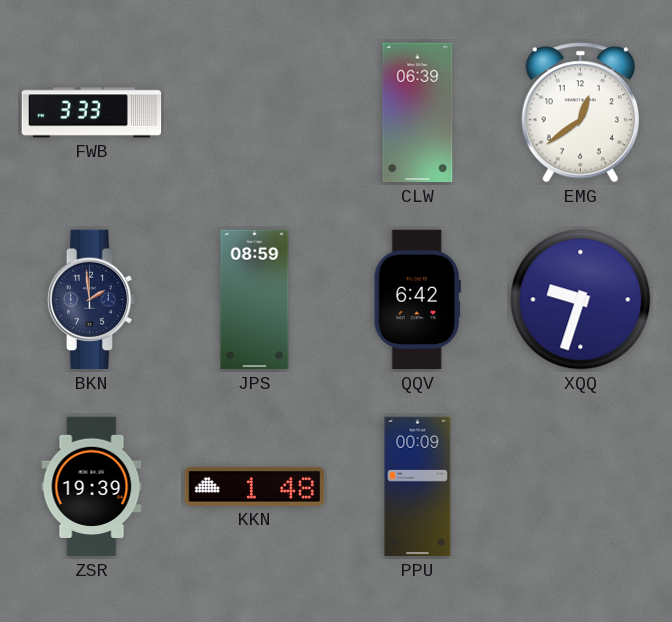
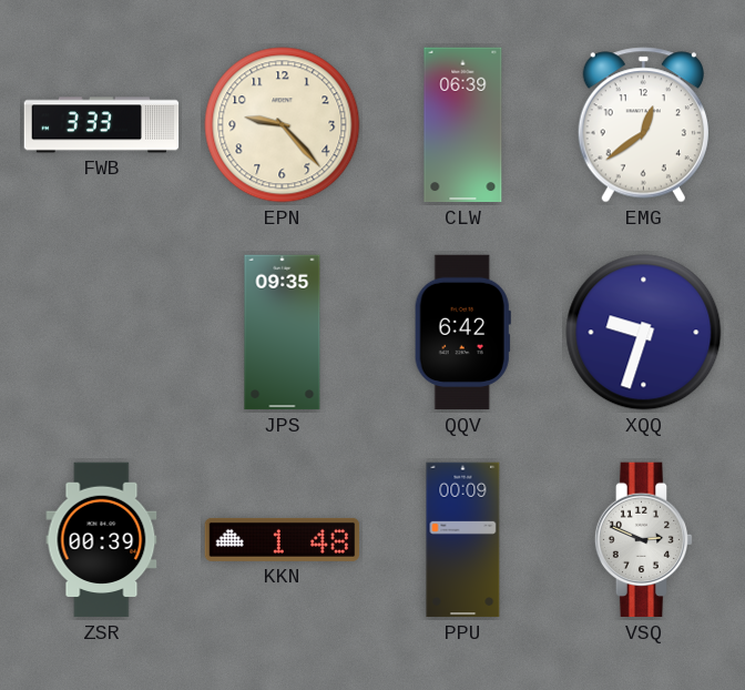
EPN: none -> 9:23 (283, 125)
BKN: 1:59 -> none (92, 300)
JPS: 08:59 -> 09:35 (283, 333)
ZSR: 19:39 -> 00:39 (102, 540)
VSQ: none -> 2:49 (644, 540)
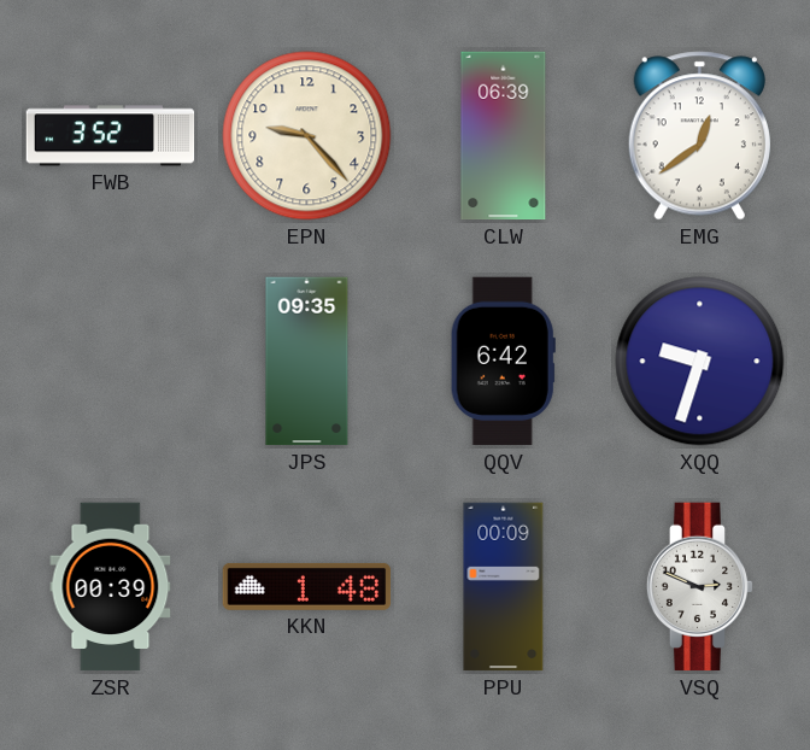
FWB: 3:33 -> 3:52 (111, 136)
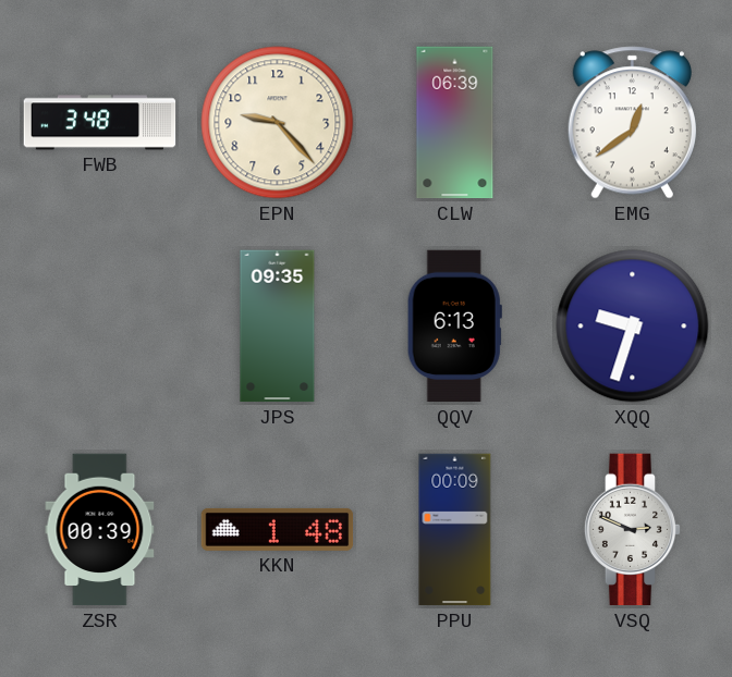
FWB: 3:52 -> 3:48 (100, 123)
QQV: 6:42 -> 6:13 (454, 327)
